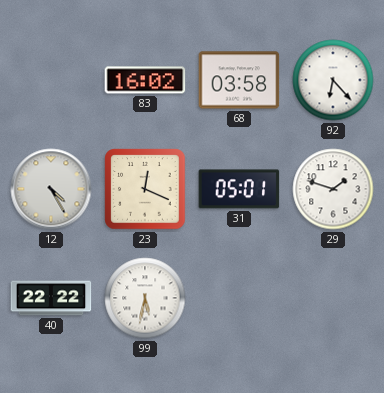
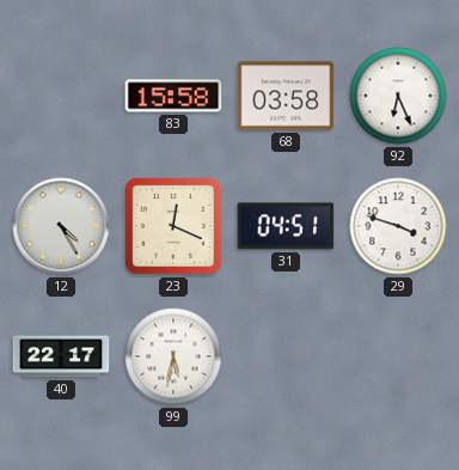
83: 16:02 -> 15:58 (173, 96)
92: 6:23 -> 6:26 (398, 96)
31: 05:01 -> 04:51 (286, 226)
29: 1:48 -> 3:48 (398, 226)
40: 22:22 -> 22:17 (61, 356)
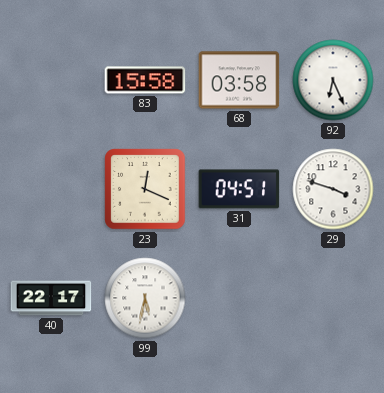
12: 4:25 -> none (61, 226)
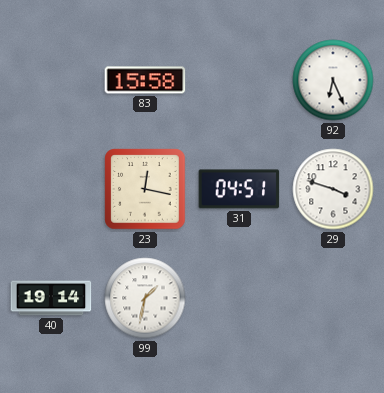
68: 03:58 -> none (239, 80)
23: 12:19 -> 12:17 (145, 189)
40: 22:17 -> 19:14 (51, 298)
99: 5:32 -> 1:32 (145, 298)
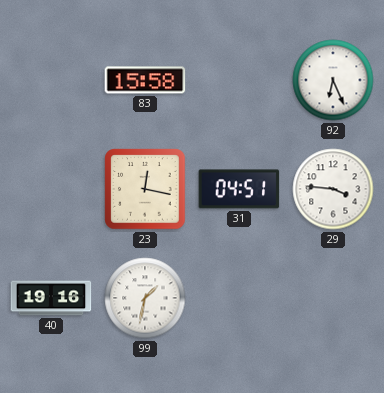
29: 3:48 -> 3:46 (333, 189)
40: 19:14 -> 19:16 (51, 298)
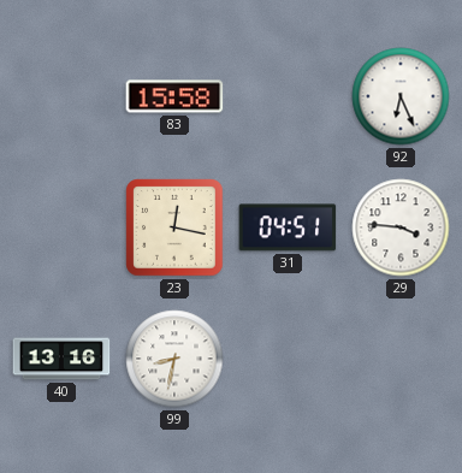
40: 19:16 -> 13:16 (61, 359)
99: 1:32 -> 8:32 (174, 359)
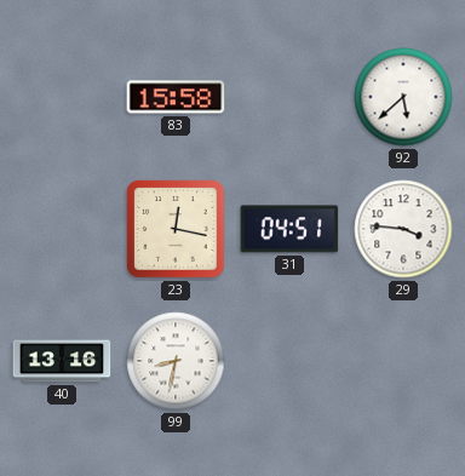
92: 6:26 -> 5:38 (403, 97)
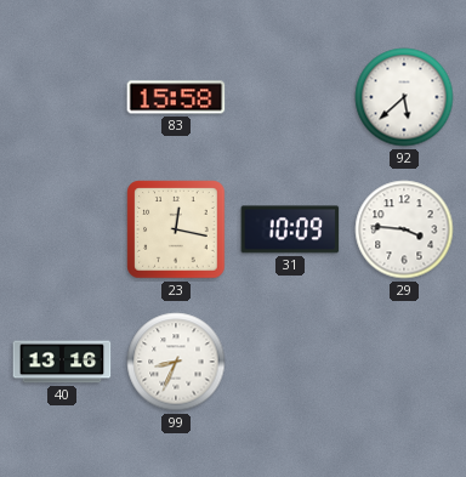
31: 04:51 -> 10:09 (290, 229)
99: 8:32 -> 8:34 (176, 362)
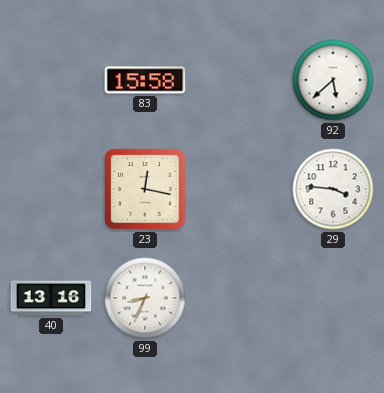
31: 10:09 -> none (290, 229)
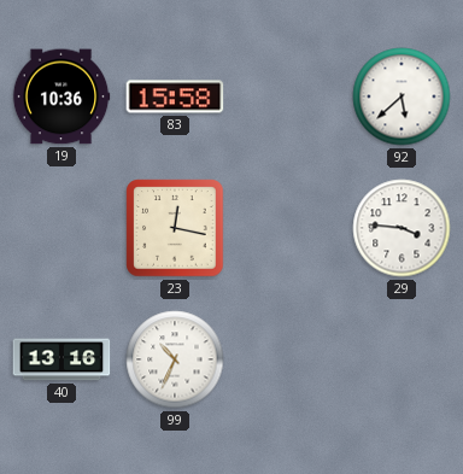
19: none -> 10:36 (61, 96)
99: 8:34 -> 10:34 (175, 359)
